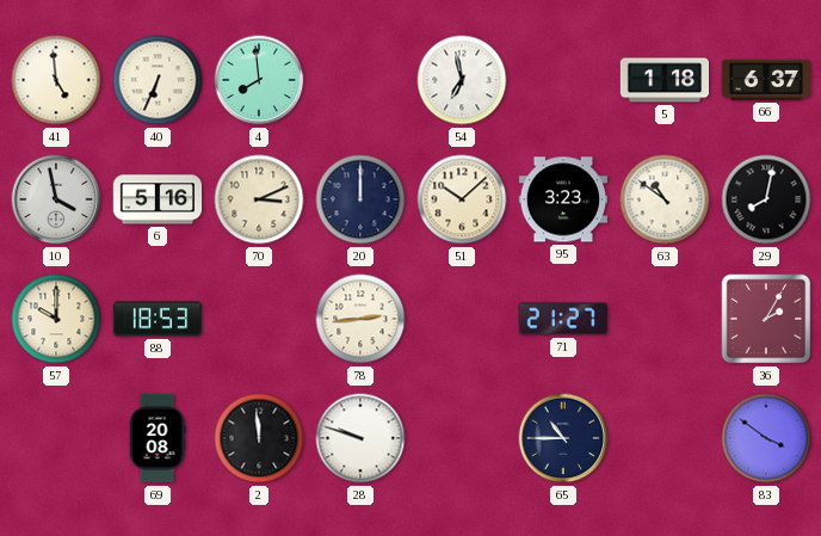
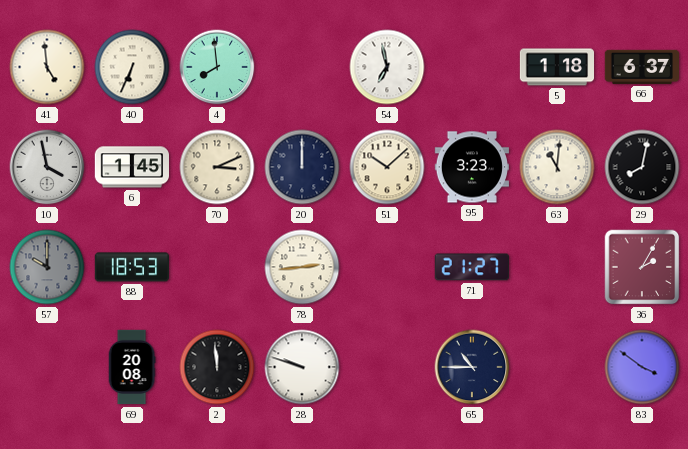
6: 5:16 -> 1:45 (131, 167)
63: 10:51 -> 11:01 (557, 167)
57 dial: cream -> grey (47, 267)
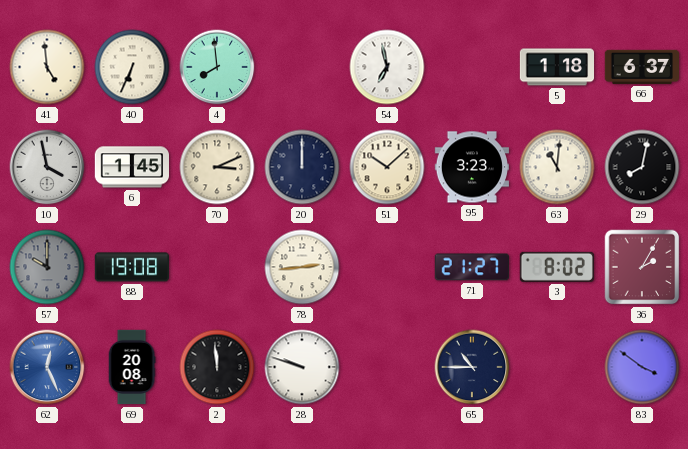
88: 18:53 -> 19:08 (131, 267)
3: none -> 8:02 (557, 267)
62: none -> 12:26 (47, 367)
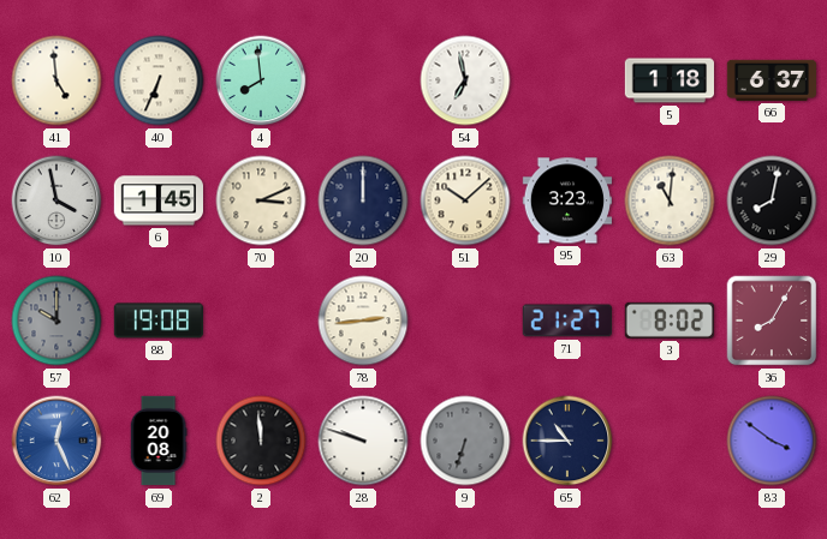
36: 2:05 -> 8:05 (772, 321)
9: none -> 6:33 (465, 441)
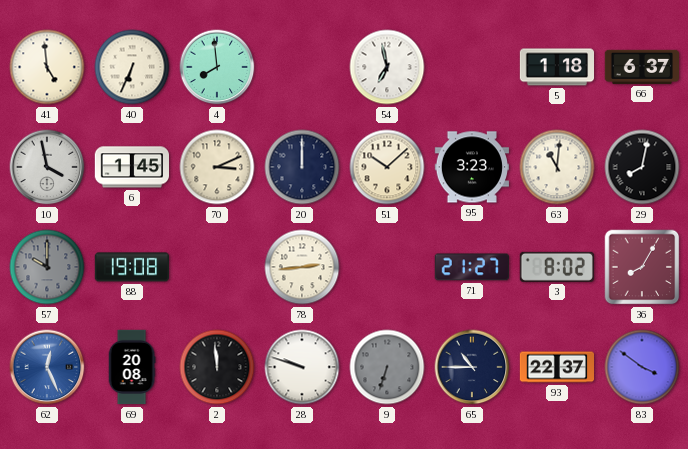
93: none -> 22:37 (557, 367)
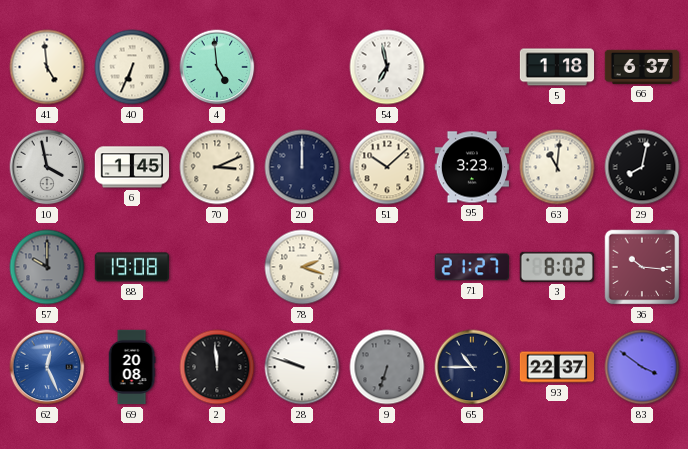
4: 7:59 -> 4:59 (217, 67)
78: 2:44 -> 2:18 (302, 267)
36: 8:05 -> 10:16 (642, 267)
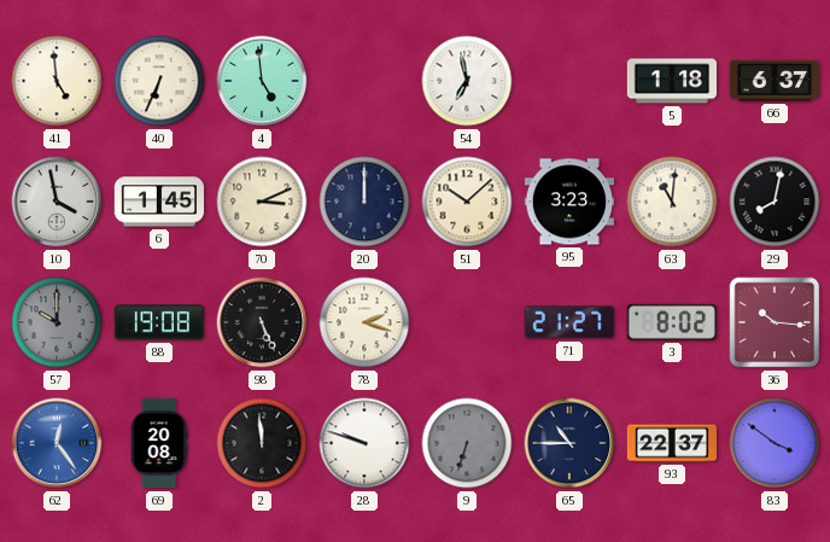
98: none -> 5:26 (262, 322)
62: 12:26 -> 12:24 (57, 443)
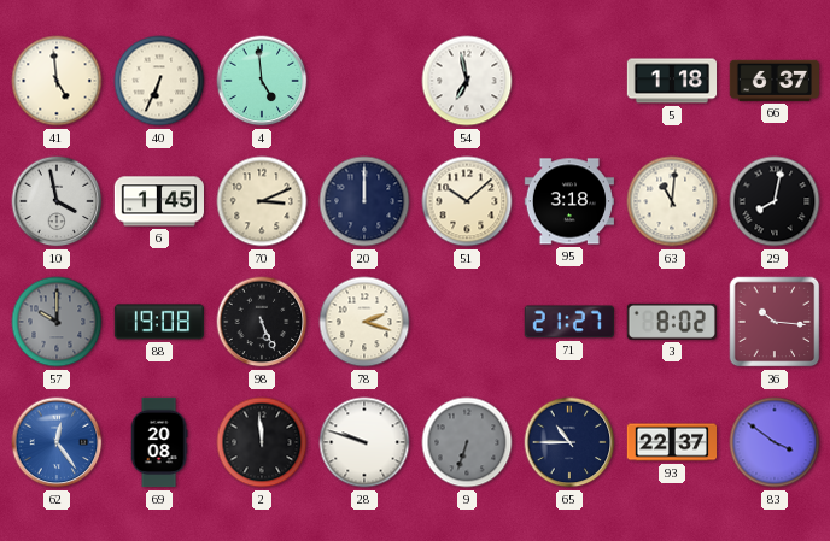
95: 3:23 -> 3:18 (568, 201)
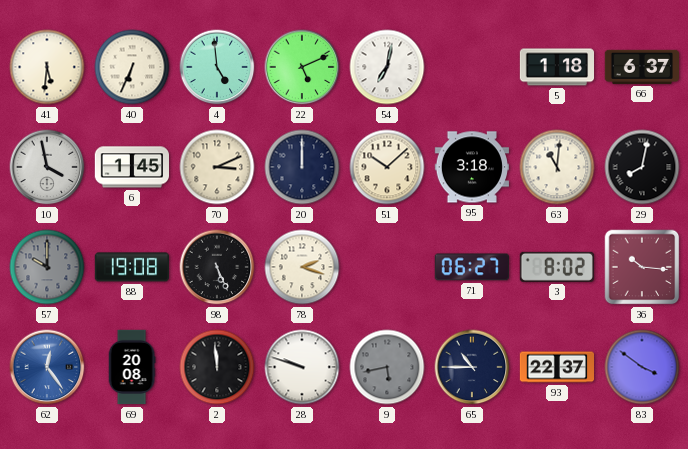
41: 4:59 -> 5:31 (47, 67)
22: none -> 5:11 (302, 67)
54: 6:58 -> 7:02 (387, 67)
71: 21:27 -> 06:27 (472, 267)
9: 6:33 -> 5:43 (387, 367)
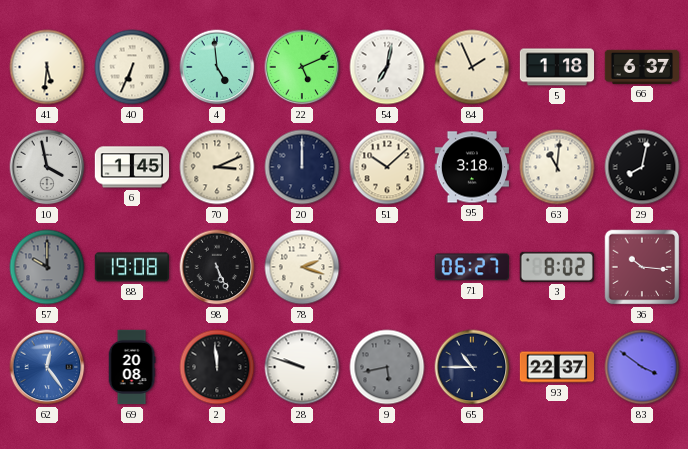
84: none -> 1:56 (472, 67)
